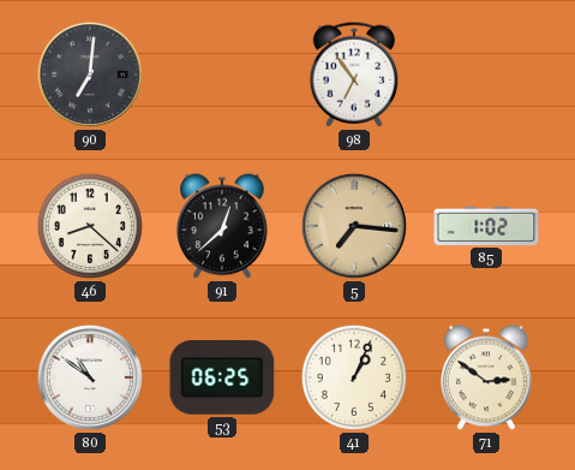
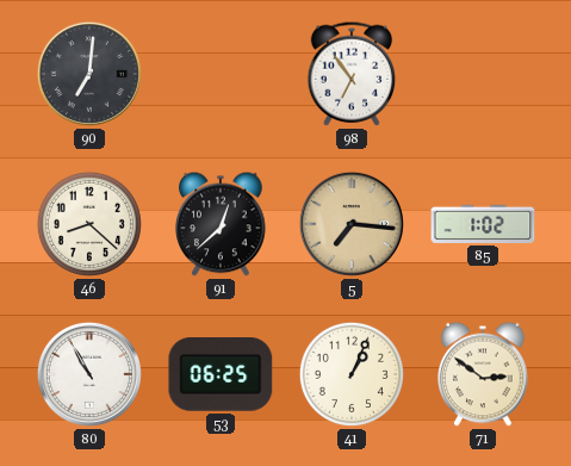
80: 10:51 -> 10:55 (89, 374)
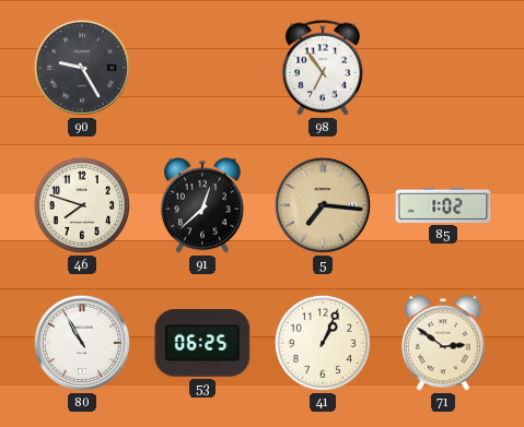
90: 7:01 -> 9:25 (82, 68)
46: 8:22 -> 7:48 (82, 205)
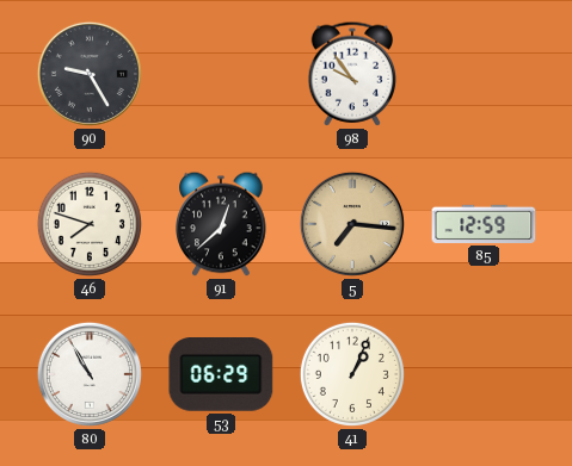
98: 6:54 -> 9:54 (352, 74)
85: 1:02 -> 12:59 (484, 224)
53: 06:25 -> 06:29 (221, 375)
71: 2:51 -> none (443, 343)
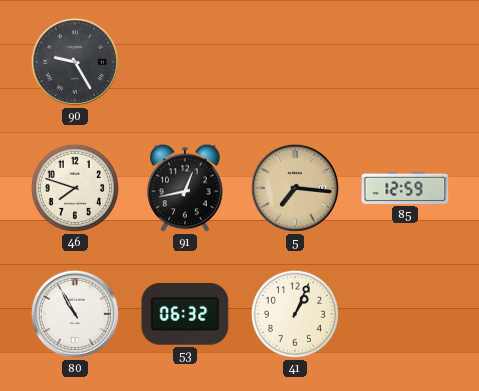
98: 9:54 -> none (352, 74)
91: 12:38 -> 12:43 (185, 188)
53: 06:29 -> 06:32 (185, 315)
